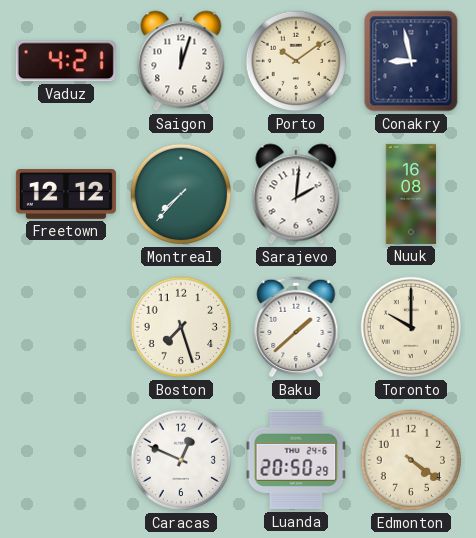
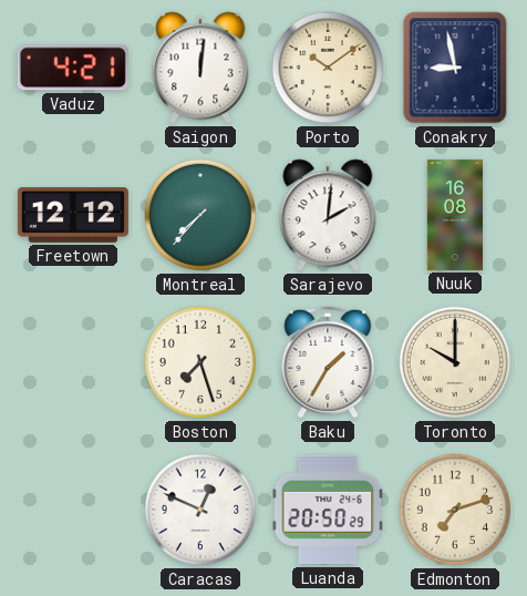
Saigon: 12:03 -> 12:01 (200, 68)
Baku: 1:38 -> 1:35 (328, 362)
Edmonton: 4:21 -> 7:12 (454, 510)
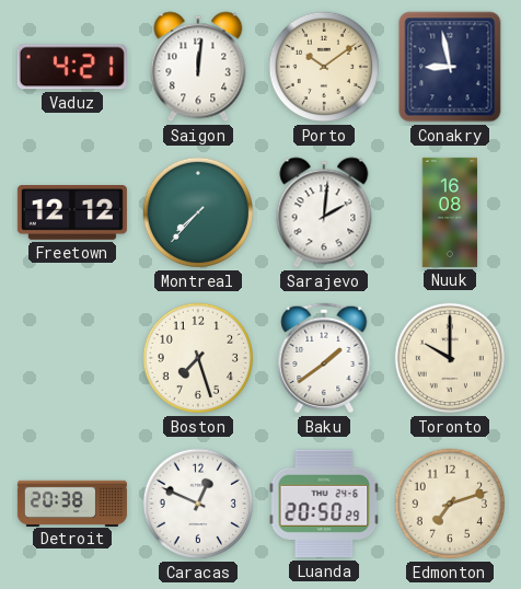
Baku: 1:35 -> 1:39 (324, 358)
Detroit: none -> 20:38 (72, 503)
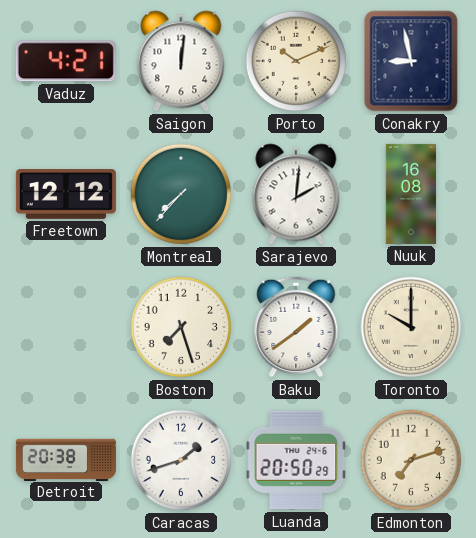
Porto: 10:09 -> 10:11 (295, 61)
Caracas: 12:49 -> 1:42 (180, 460)
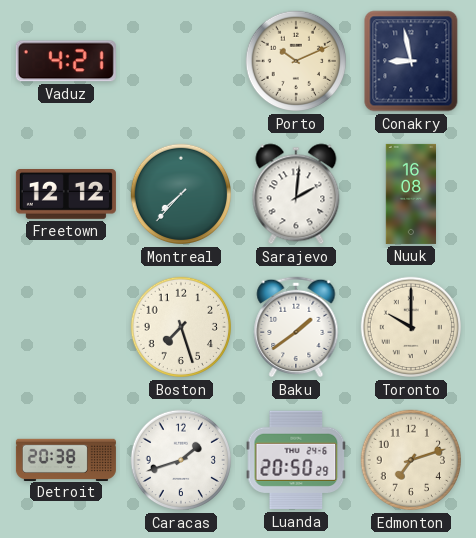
Saigon: 12:01 -> none (181, 61)
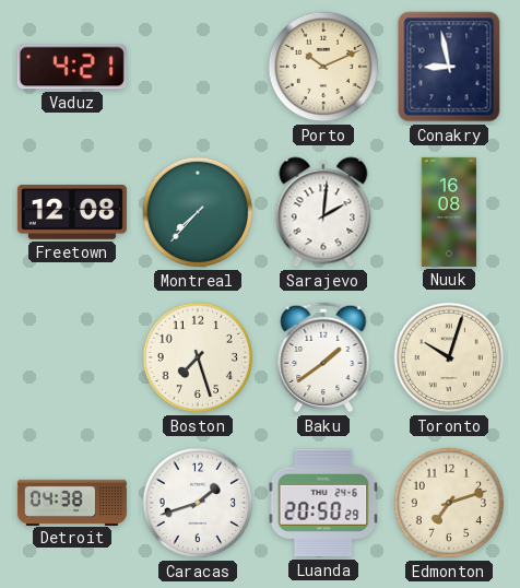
Freetown: 12:12 -> 12:08 (72, 213)
Toronto: 10:00 -> 10:03 (448, 357)
Detroit: 20:38 -> 04:38 (72, 502)
